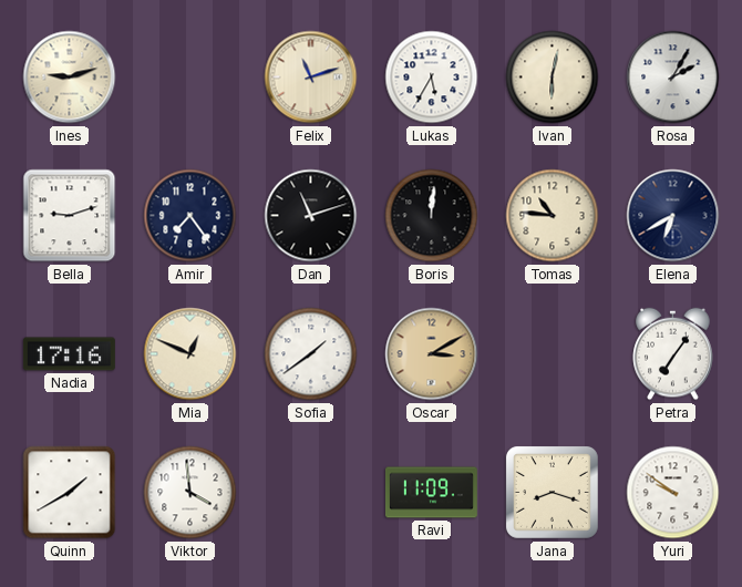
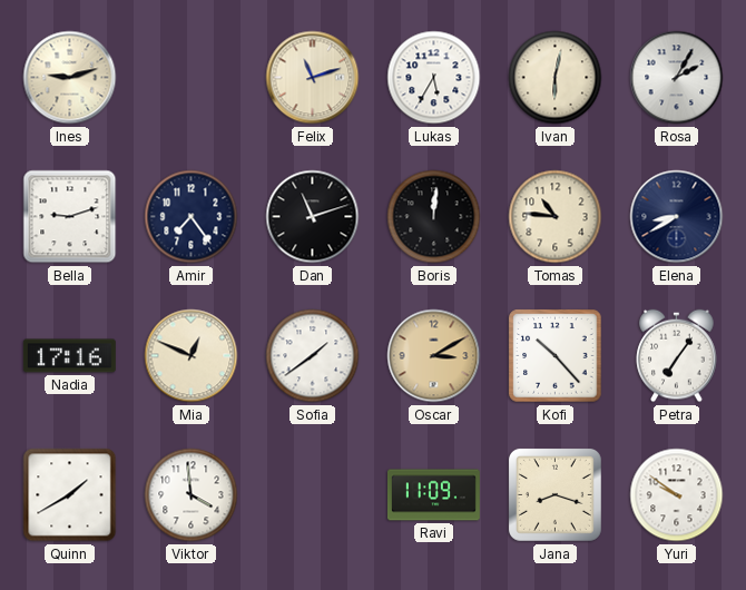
Elena: 6:40 -> 8:40 (677, 217)
Kofi: none -> 10:23 (556, 356)
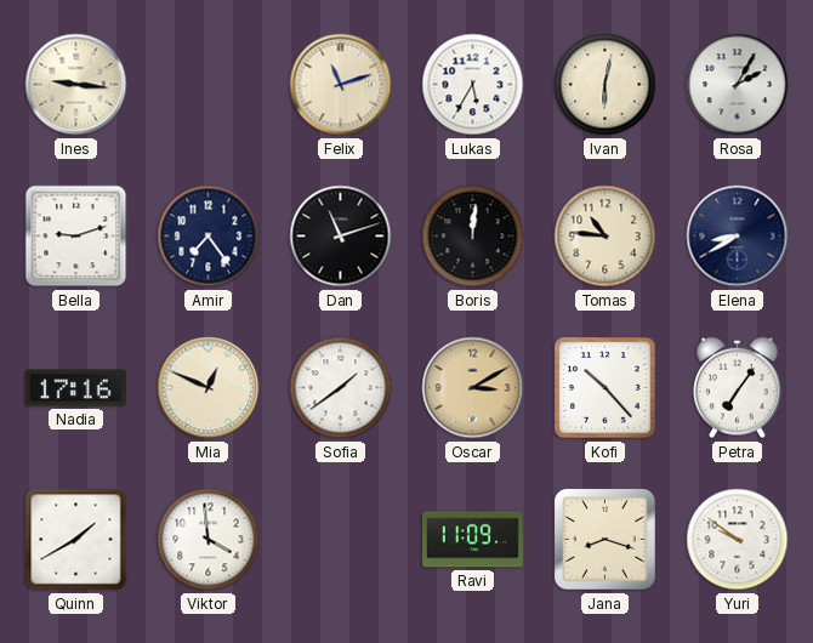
Ines: 9:12 -> 9:16 (76, 85)
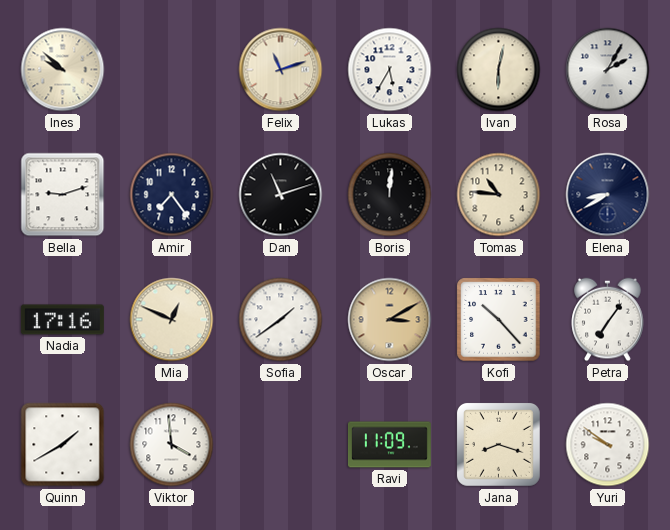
Ines: 9:16 -> 9:52 (63, 70)
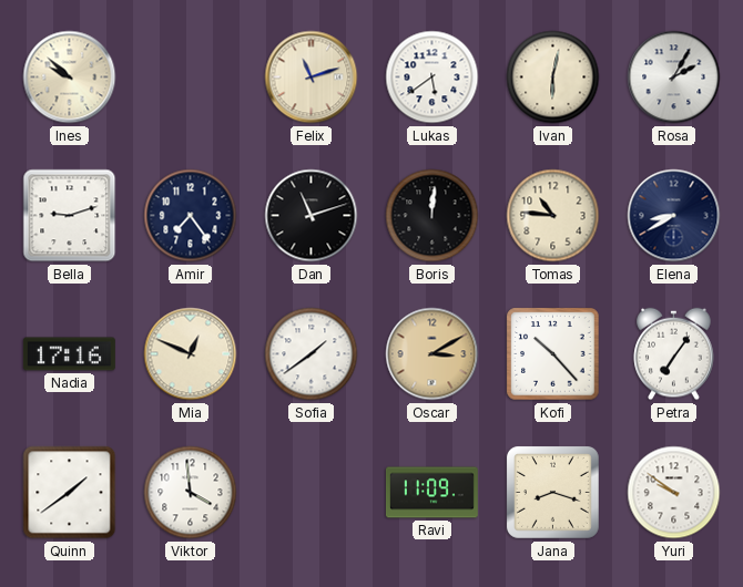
Lukas: 5:35 -> 5:39 (432, 78)
Quinn: 1:40 -> 1:39 (70, 493)
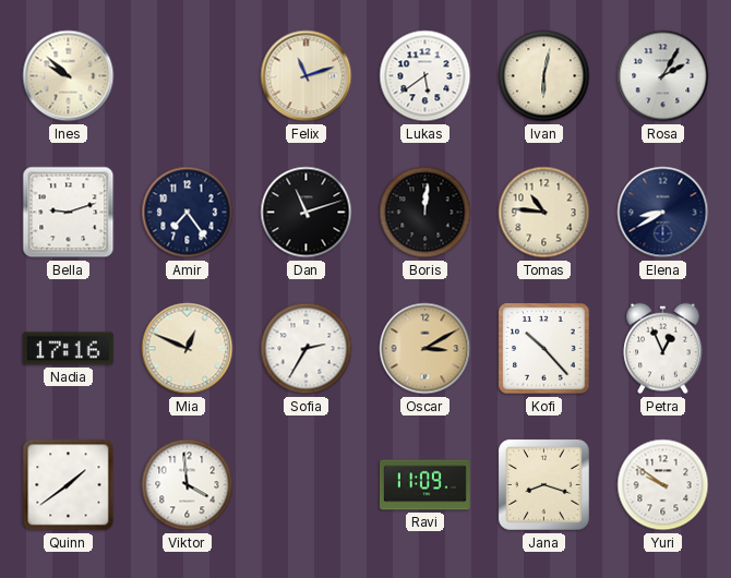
Sofia: 1:39 -> 2:35 (307, 349)
Petra: 7:06 -> 12:56 (663, 349)
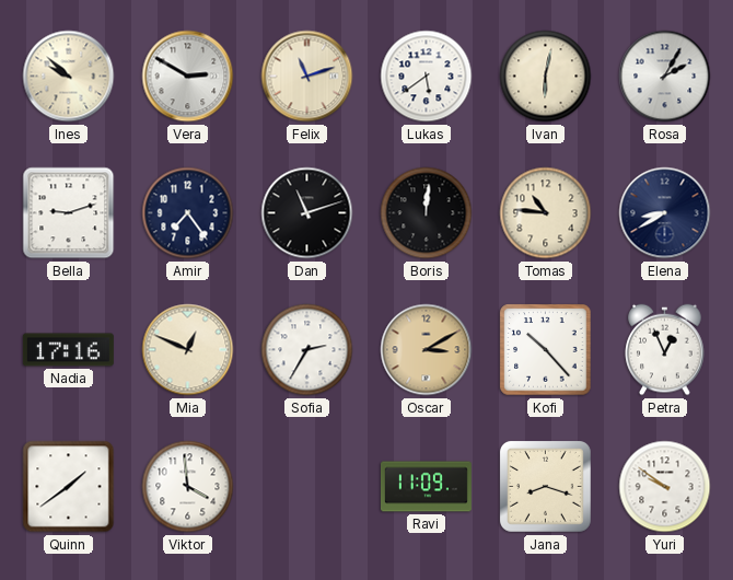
Vera: none -> 2:50 (188, 77)
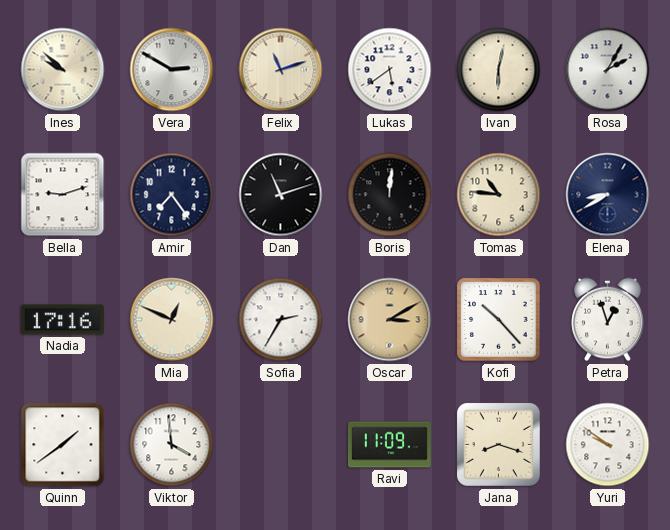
Petra: 12:56 -> 12:57 (608, 320)
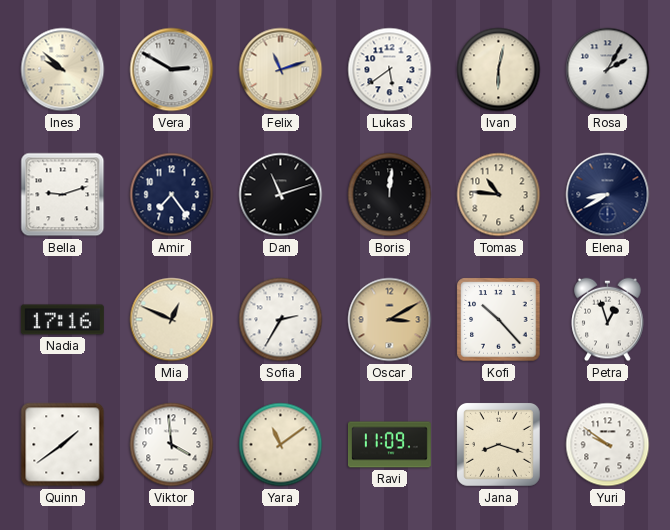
Yara: none -> 11:09 (281, 445)
